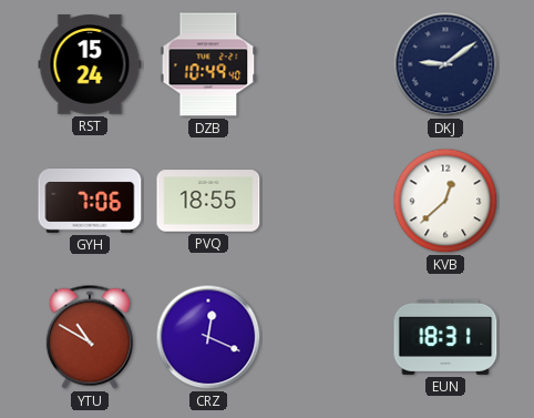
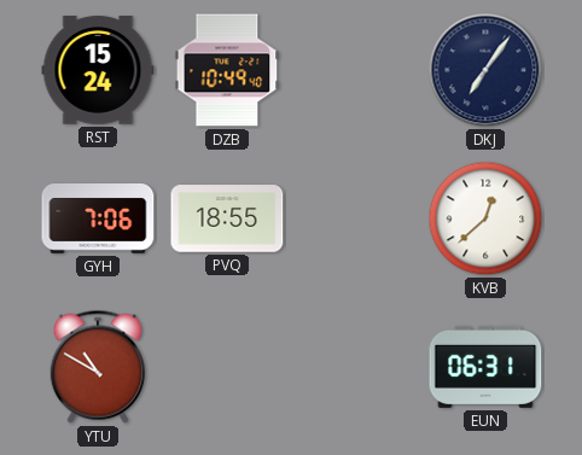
DKJ: 9:09 -> 7:06 (485, 70)
CRZ: 12:19 -> none (208, 337)
EUN: 18:31 -> 06:31 (485, 367)
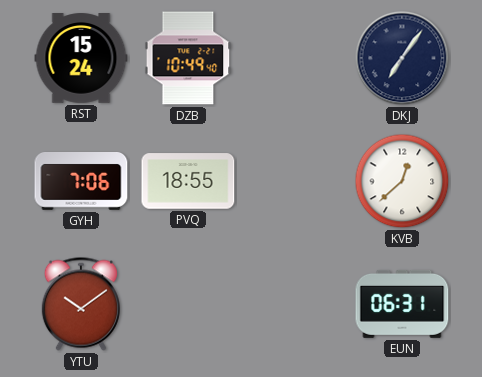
YTU: 10:50 -> 10:09 (81, 304)
